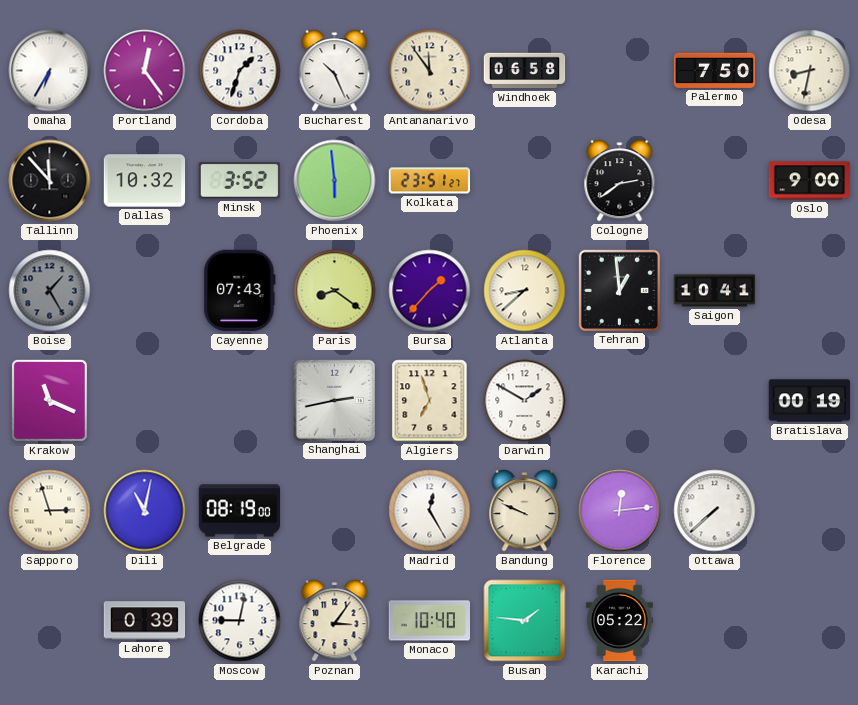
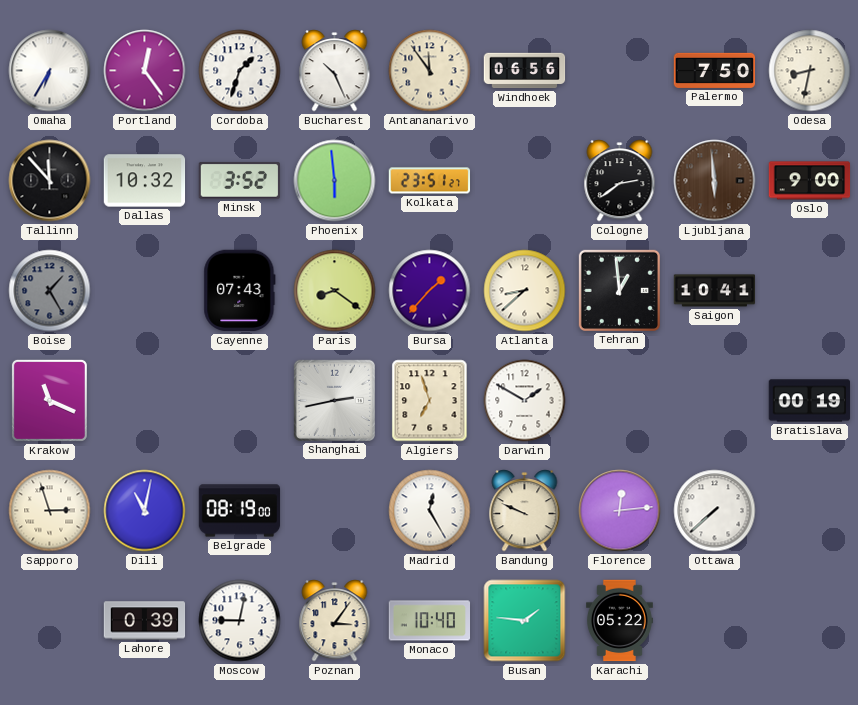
Windhoek: 06:58 -> 06:56 (525, 71)
Ljubljana: none -> 5:59 (715, 181)
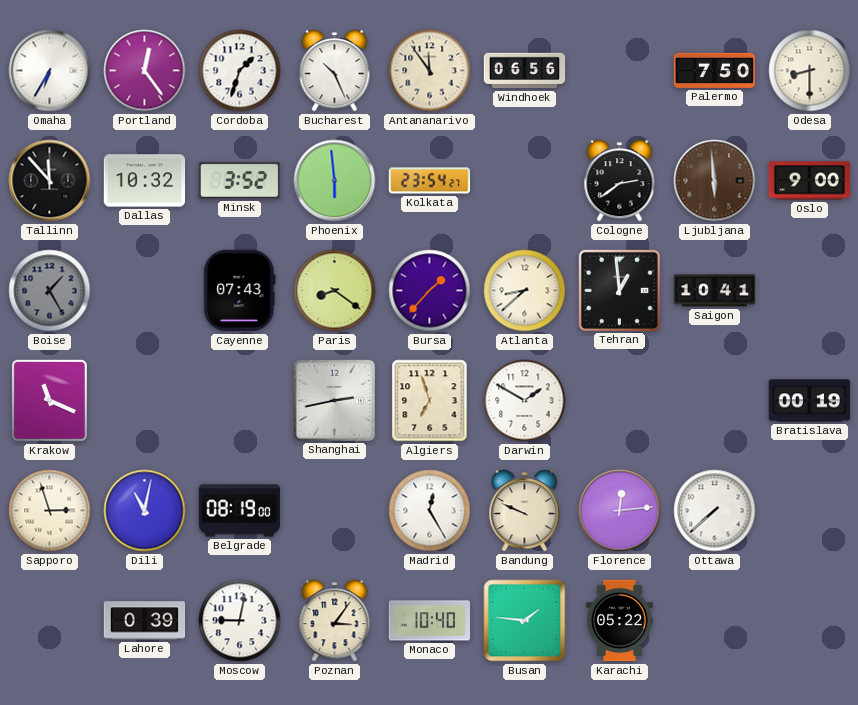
Odesa: 8:32 -> 8:30 (810, 71)
Kolkata: 23:51 -> 23:54 (430, 181)
